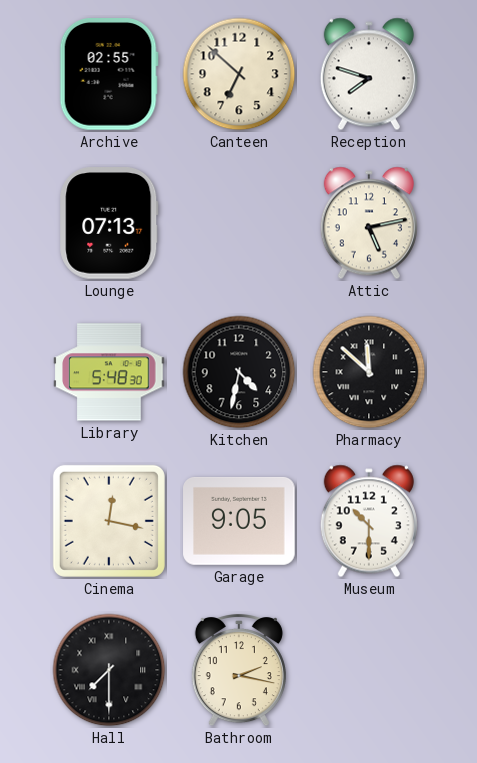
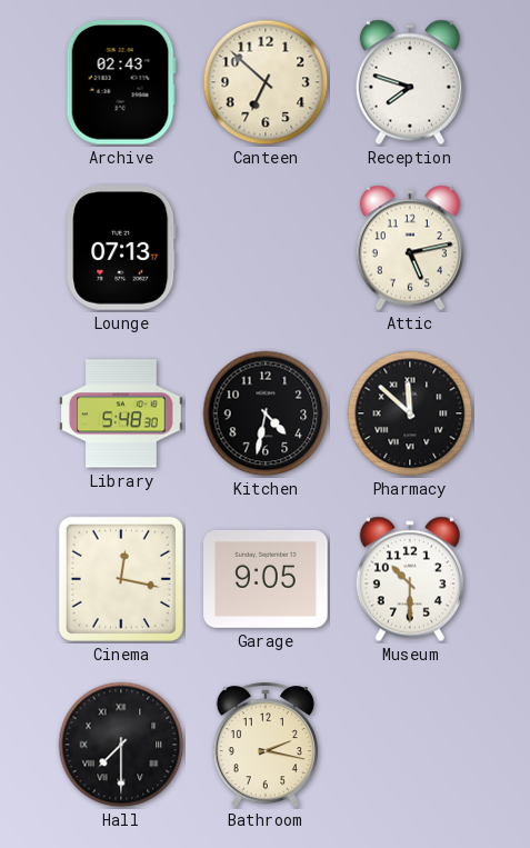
Archive: 02:55 -> 02:43 (121, 83)
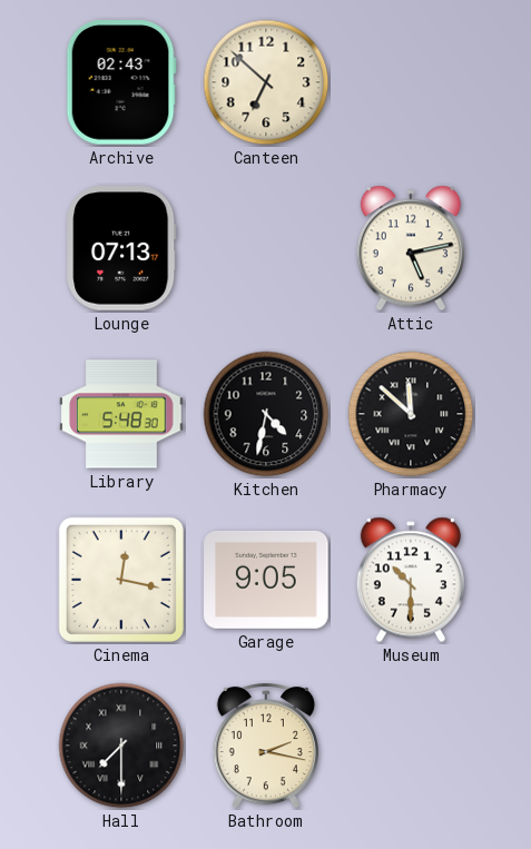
Reception: 7:48 -> none (410, 82)
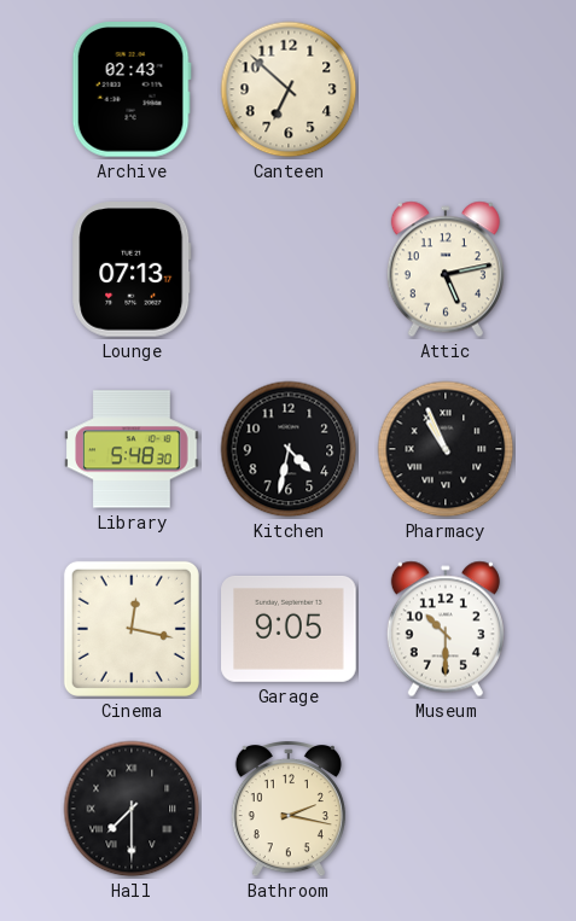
Pharmacy: 11:52 -> 10:56 (446, 449)
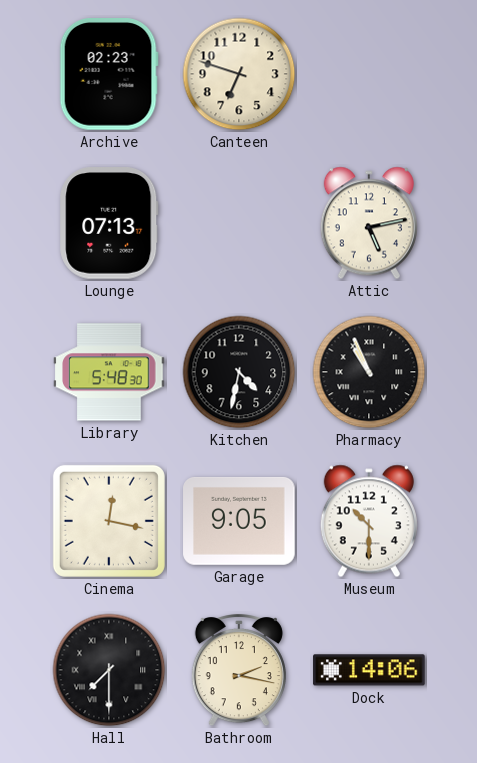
Archive: 02:43 -> 02:23 (109, 75)
Canteen: 6:52 -> 6:48 (239, 74)
Dock: none -> 14:06 (369, 670)
